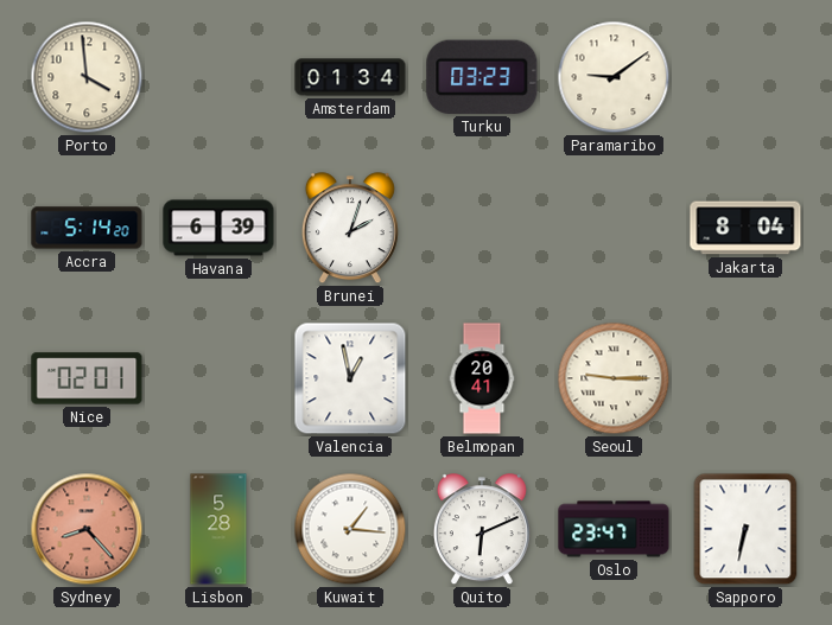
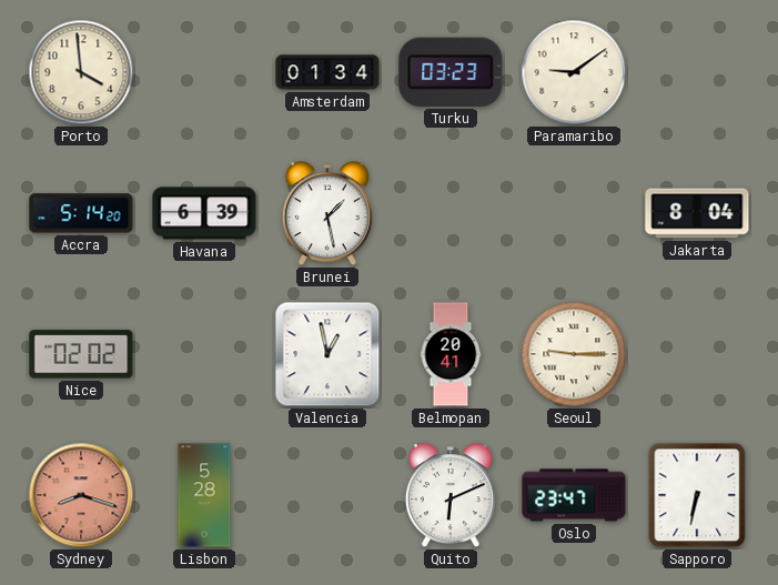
Brunei: 2:03 -> 1:28 (327, 214)
Nice: 02:01 -> 02:02 (81, 354)
Sydney: 8:23 -> 8:18 (81, 495)
Kuwait: 1:16 -> none (350, 529)
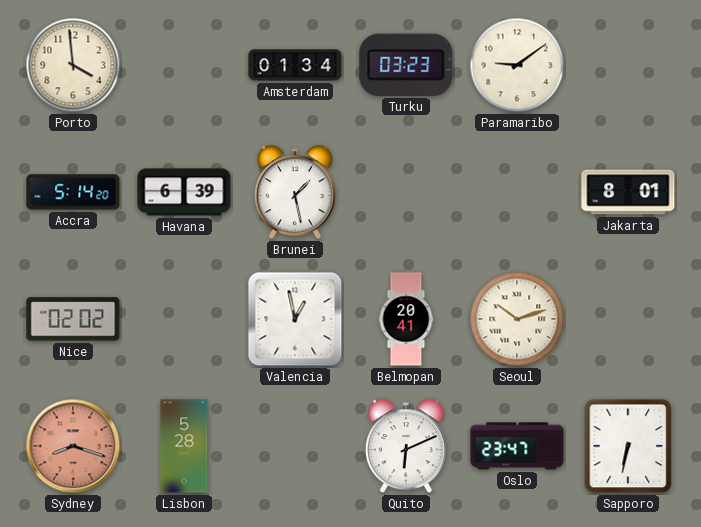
Jakarta: 8:04 -> 8:01 (628, 192)
Seoul: 9:15 -> 10:12 (517, 319)
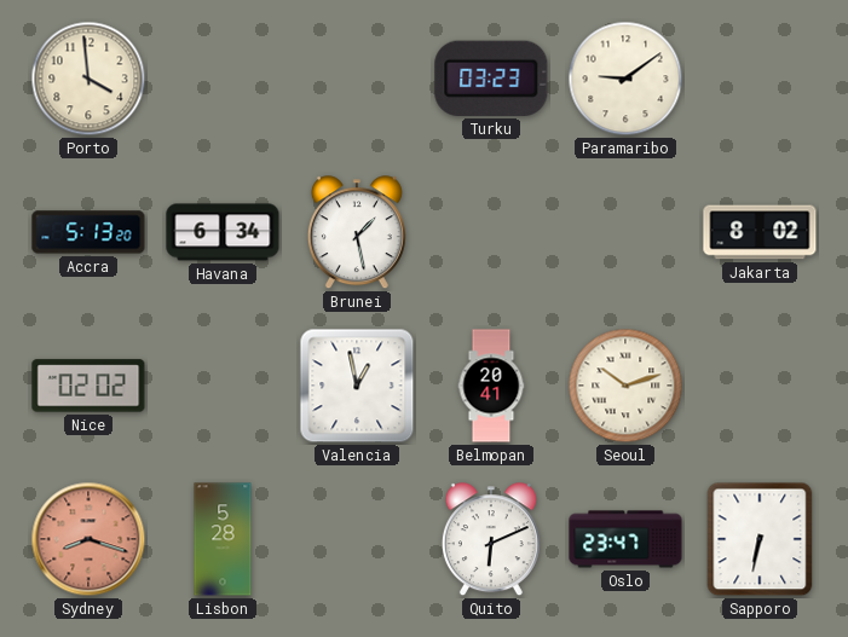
Amsterdam: 01:34 -> none (295, 65)
Accra: 5:14 -> 5:13 (88, 232)
Havana: 6:39 -> 6:34 (223, 232)
Jakarta: 8:01 -> 8:02 (760, 232)
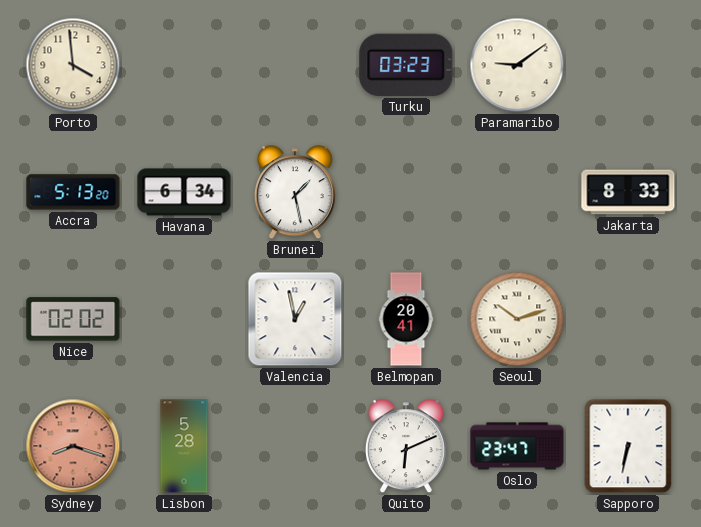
Jakarta: 8:02 -> 8:33 (628, 192)
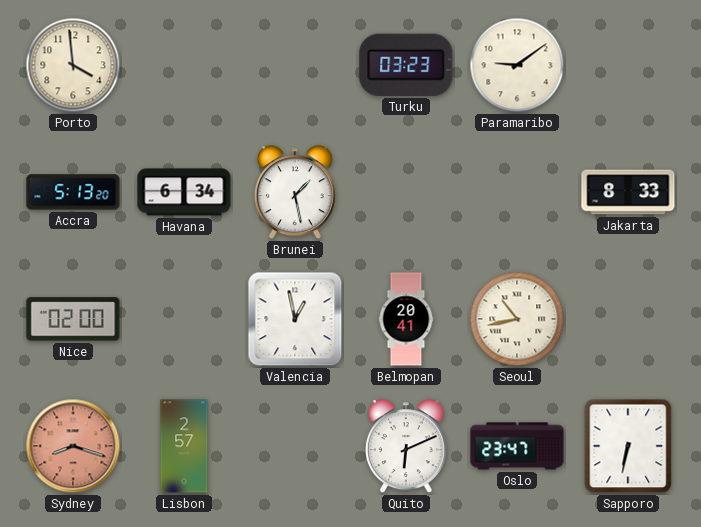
Nice: 02:02 -> 02:00 (73, 319)
Seoul: 10:12 -> 10:43 (517, 319)
Lisbon: 5:28 -> 2:57 (184, 446)
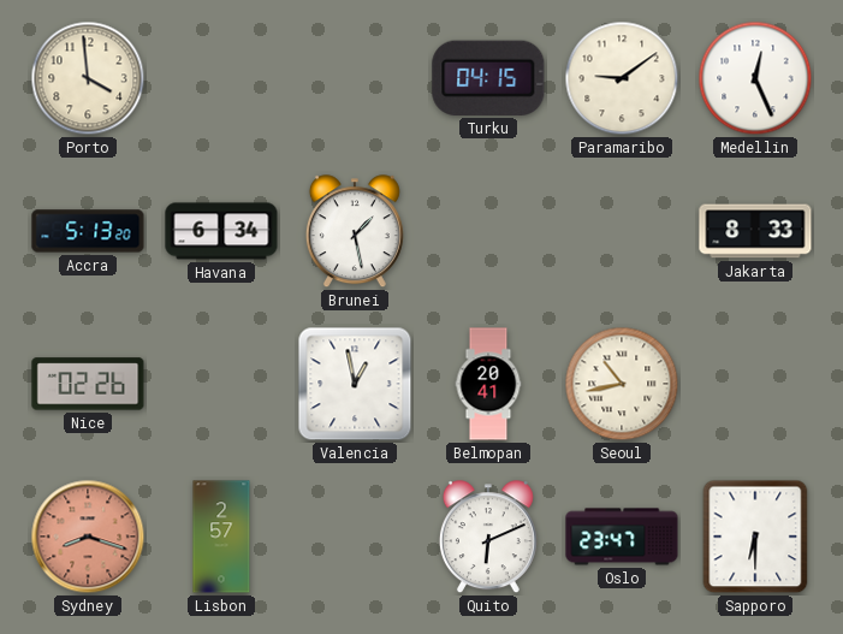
Turku: 03:23 -> 04:15 (488, 78)
Medellin: none -> 12:26 (755, 78)
Nice: 02:00 -> 02:26 (88, 384)
Sapporo: 6:32 -> 6:30 (755, 537)
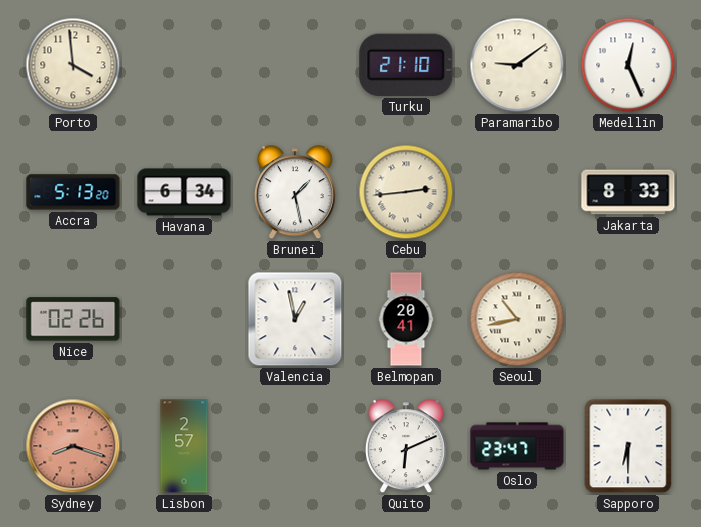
Turku: 04:15 -> 21:10 (406, 65)
Cebu: none -> 2:44 (406, 192)
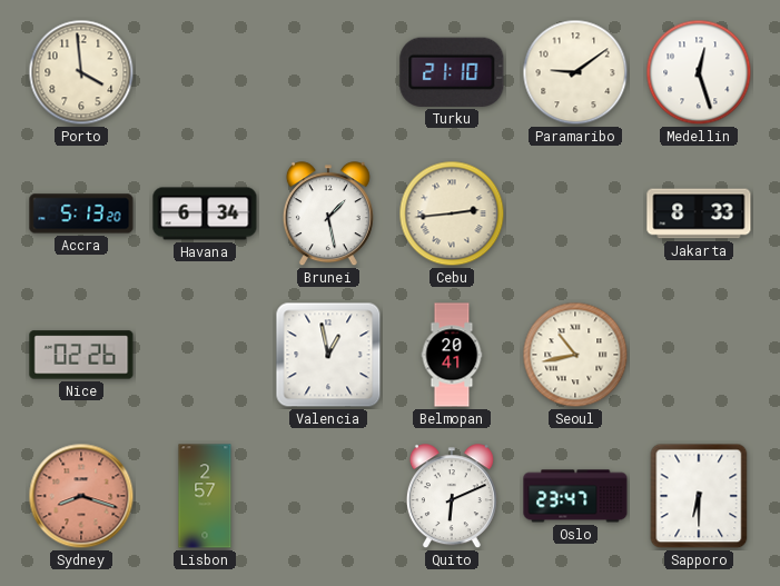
Medellin: 12:26 -> 12:27 (699, 72)
